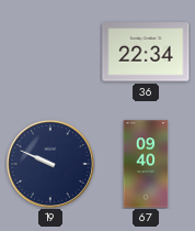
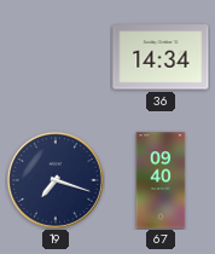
36: 22:34 -> 14:34 (161, 57)
19: 9:49 -> 7:18 (56, 180)
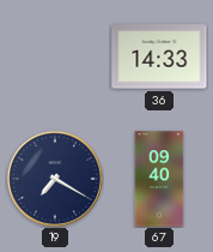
36: 14:34 -> 14:33 (159, 56)
19: 7:18 -> 7:20 (55, 179)
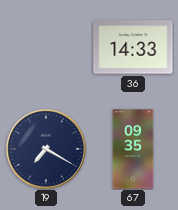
67: 09:40 -> 09:35 (133, 149)
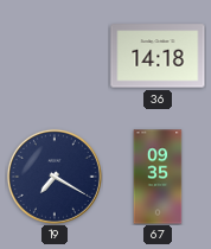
36: 14:33 -> 14:18 (158, 56)
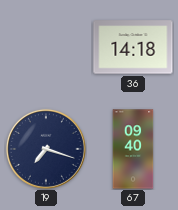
19: 7:20 -> 7:18 (46, 149)
67: 09:35 -> 09:40 (133, 149)
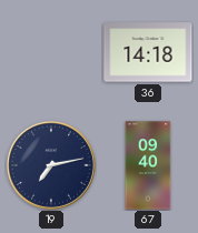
19: 7:18 -> 7:13 (51, 165)
